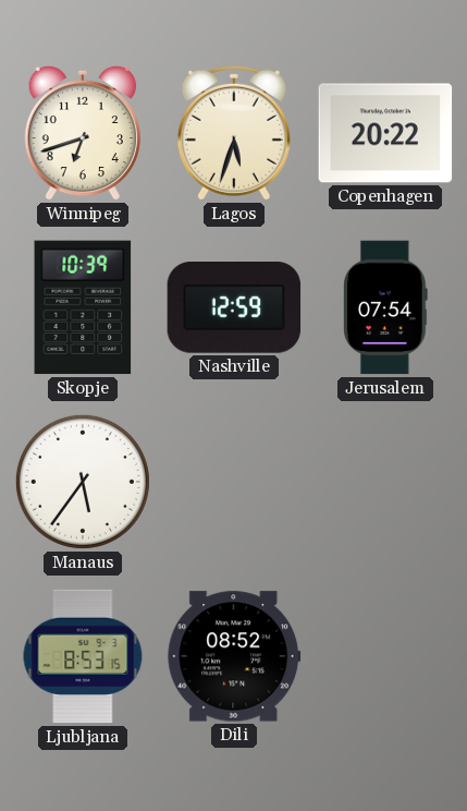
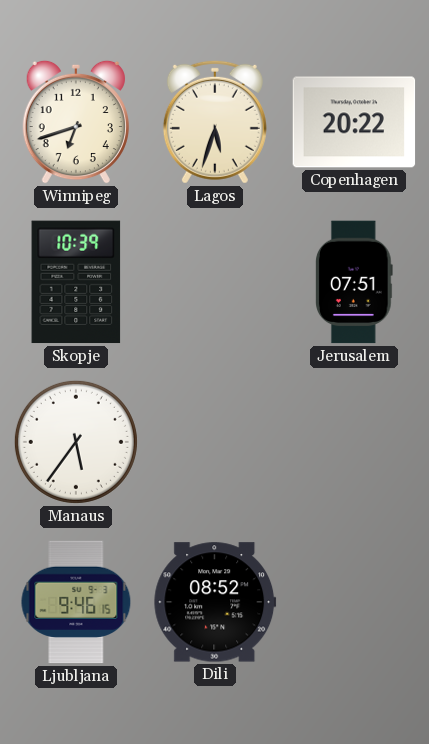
Nashville: 12:59 -> none (234, 308)
Jerusalem: 07:54 -> 07:51 (355, 282)
Ljubljana: 8:53 -> 9:46 (76, 602)
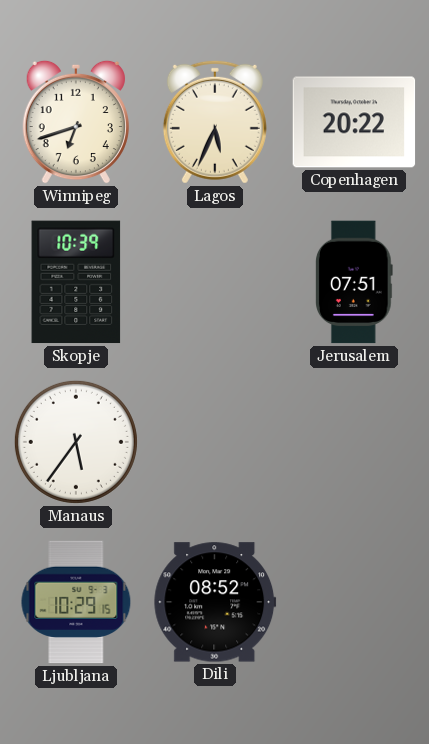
Lagos: 5:33 -> 5:34 (215, 122)
Ljubljana: 9:46 -> 10:29 (76, 602)
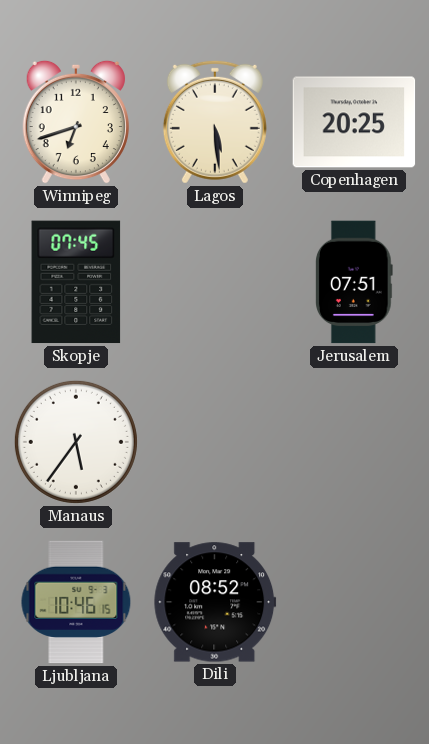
Lagos: 5:34 -> 5:29 (215, 122)
Copenhagen: 20:22 -> 20:25 (354, 122)
Skopje: 10:39 -> 07:45 (76, 282)
Ljubljana: 10:29 -> 10:46 (76, 602)
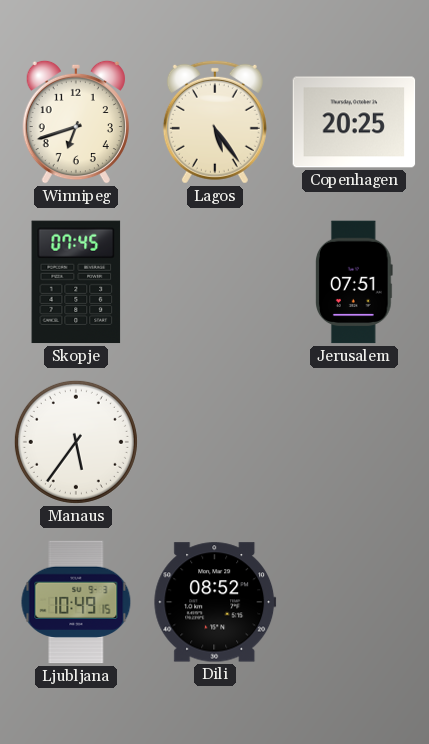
Lagos: 5:29 -> 5:24 (215, 122)
Ljubljana: 10:46 -> 10:49 (76, 602)
